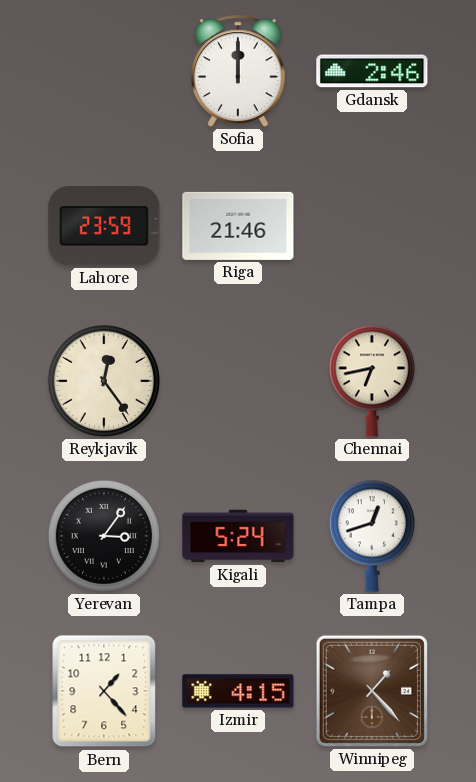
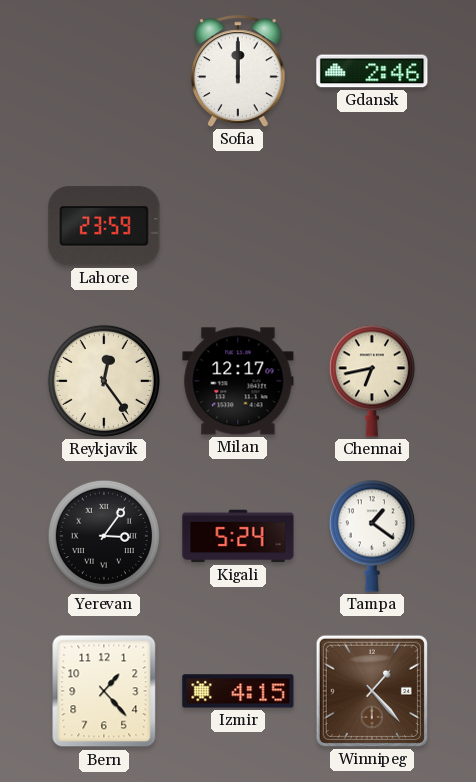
Riga: 21:46 -> none (238, 226)
Milan: none -> 12:17 (238, 381)
Tampa: 12:42 -> 1:21 (372, 536)
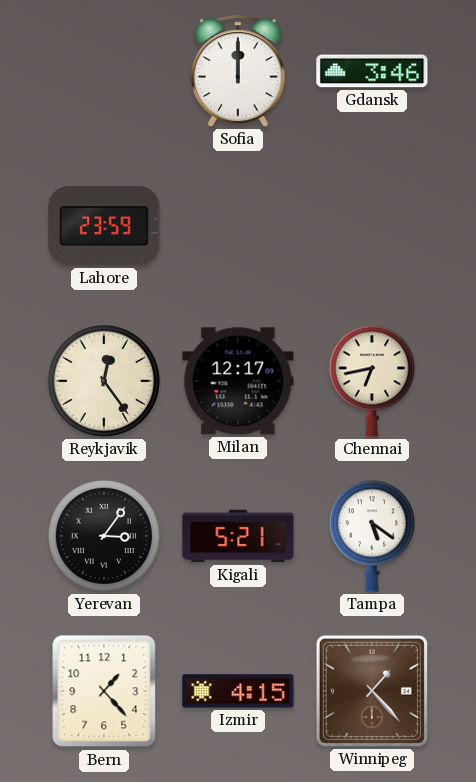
Gdansk: 2:46 -> 3:46 (372, 71)
Kigali: 5:24 -> 5:21 (238, 536)
Tampa: 1:21 -> 5:21 (372, 536)
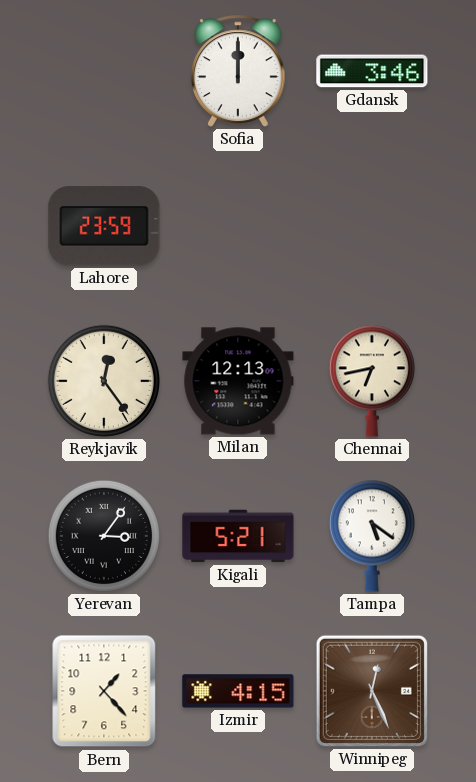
Milan: 12:17 -> 12:13 (238, 381)
Winnipeg: 1:23 -> 12:26 (372, 691)
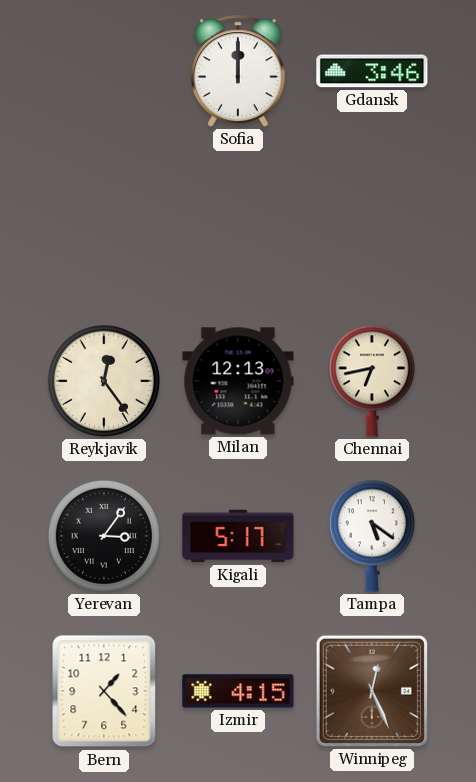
Lahore: 23:59 -> none (104, 226)
Kigali: 5:21 -> 5:17 (238, 536)
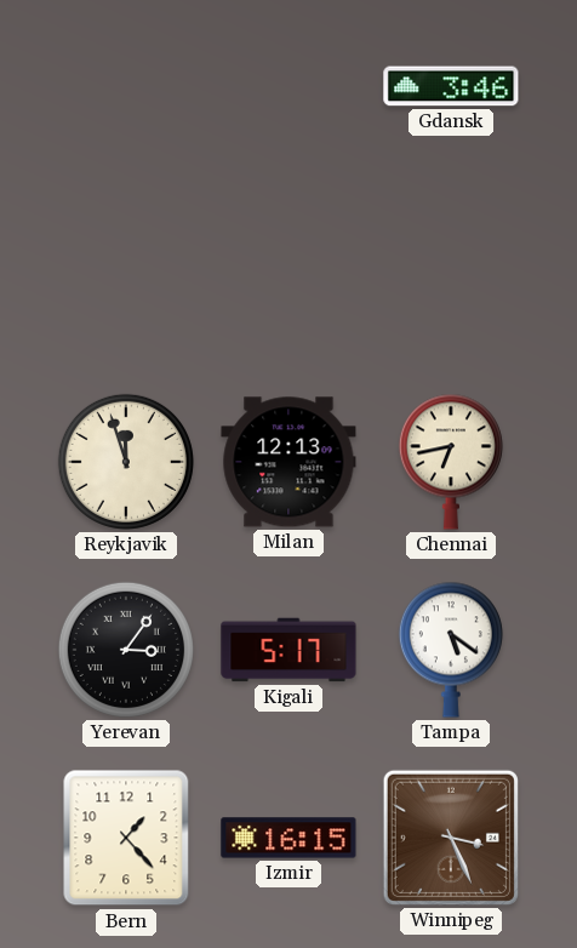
Sofia: 12:00 -> none (238, 71)
Reykjavik: 12:24 -> 11:57 (126, 462)
Izmir: 4:15 -> 16:15 (288, 838)
Winnipeg: 12:26 -> 3:26 (451, 838)
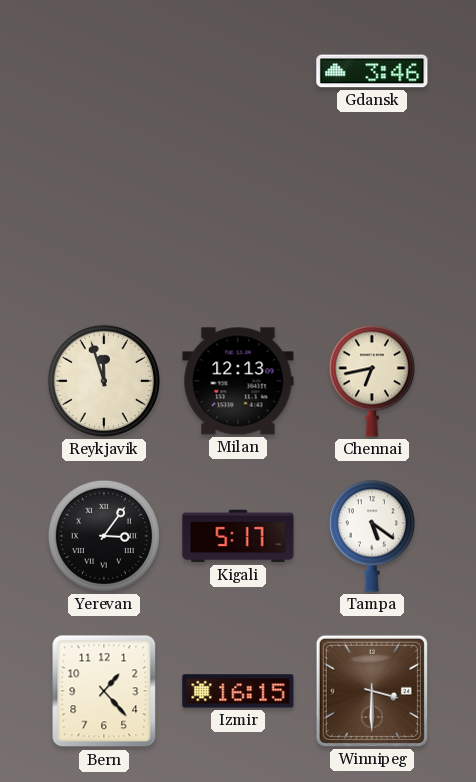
Winnipeg: 3:26 -> 3:30 (372, 691)
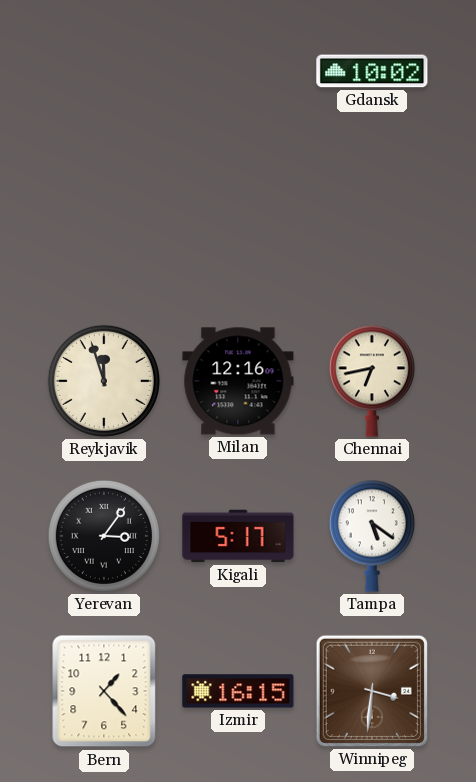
Gdansk: 3:46 -> 10:02 (372, 71)
Milan: 12:13 -> 12:16 (238, 381)
Winnipeg: 3:30 -> 3:31 (372, 691)
